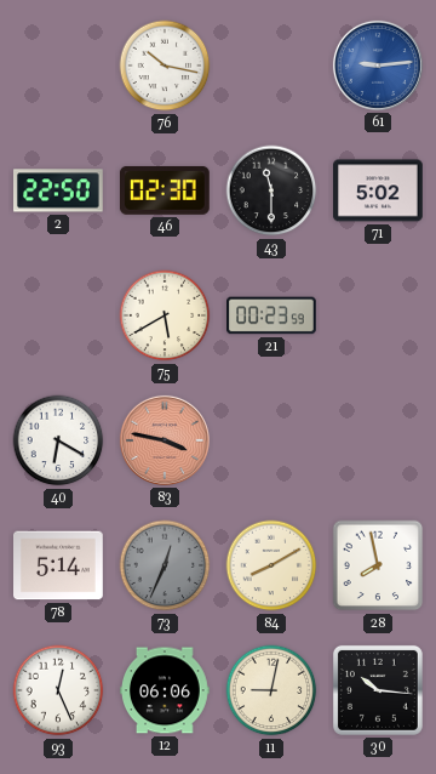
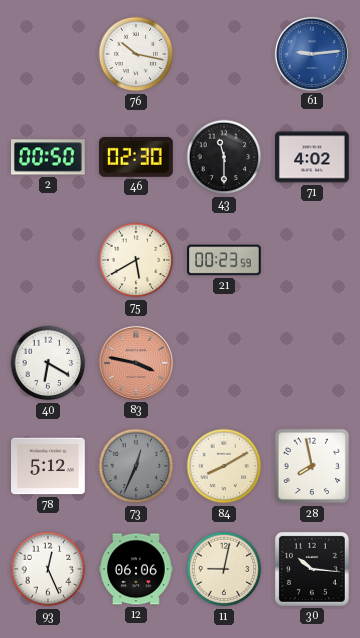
2: 22:50 -> 00:50 (49, 157)
71: 5:02 -> 4:02 (313, 157)
78: 5:14 -> 5:12 (49, 466)
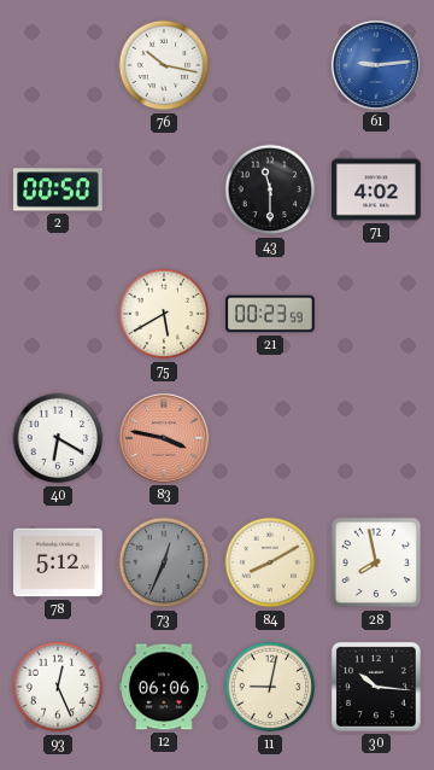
46: 02:30 -> none (136, 157)
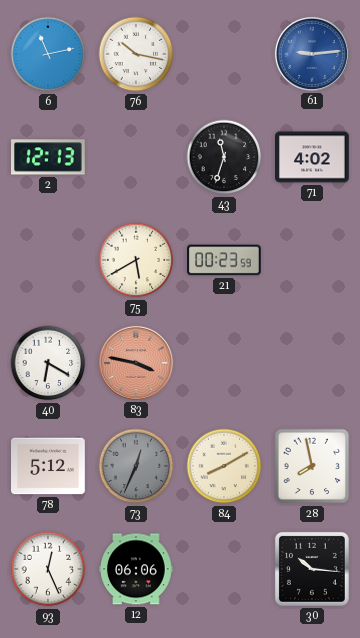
6: none -> 11:13 (48, 54)
2: 00:50 -> 12:13 (49, 157)
43: 11:30 -> 11:33 (224, 157)
11: 9:02 -> none (270, 687)
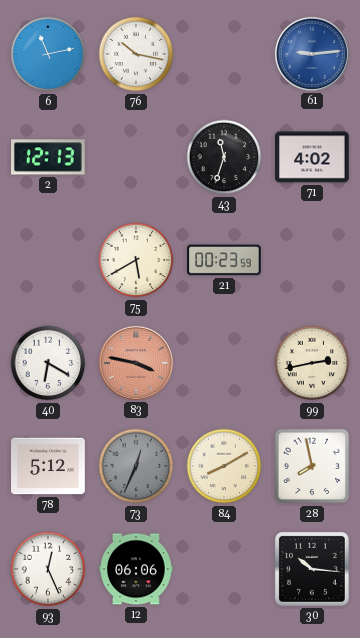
99: none -> 2:43 (312, 363)
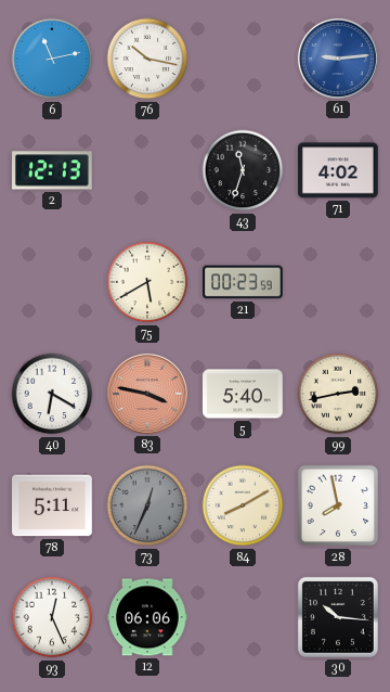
5: none -> 5:40 (244, 394)
78: 5:12 -> 5:11 (53, 505)
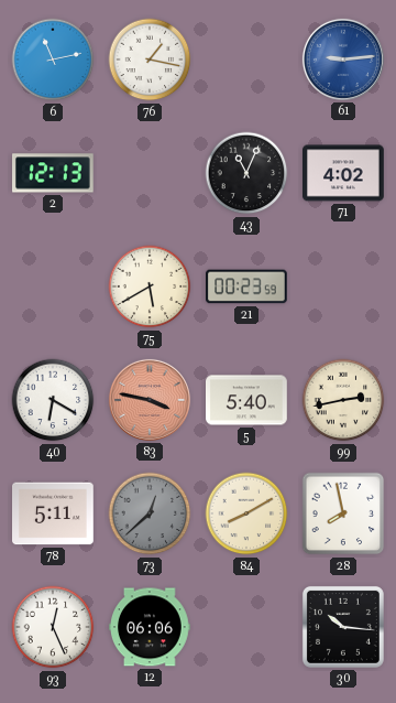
76: 10:17 -> 1:17 (150, 60)
43: 11:33 -> 11:04 (246, 173)
73: 12:34 -> 12:38 (150, 513)
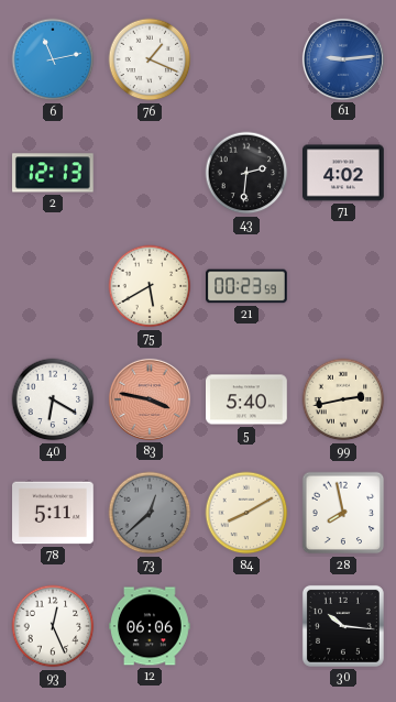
76: 1:17 -> 1:19 (150, 59)
43: 11:04 -> 2:31 (246, 173)
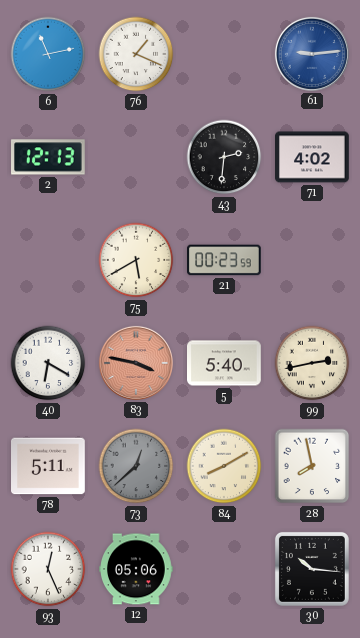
12: 06:06 -> 05:06 (137, 569)
